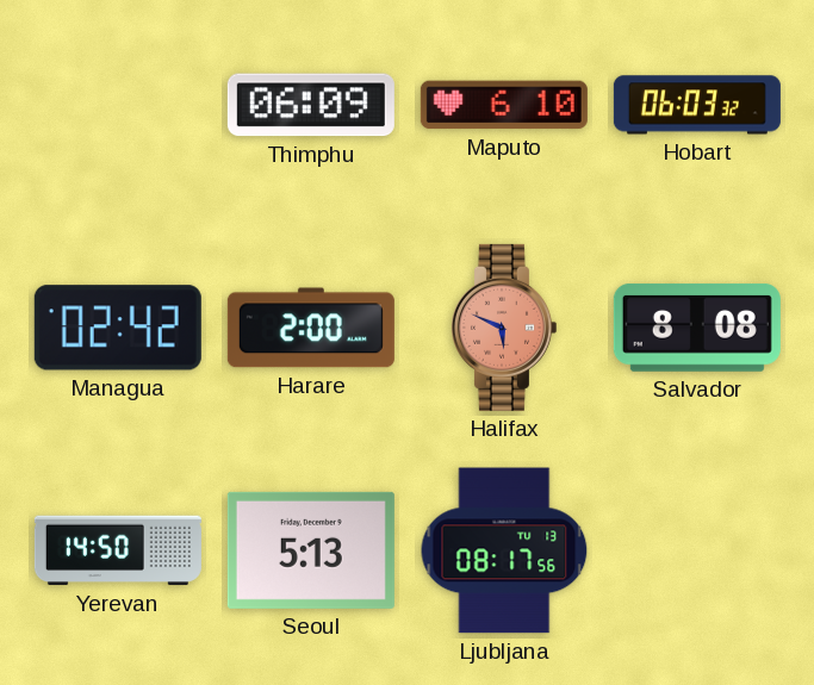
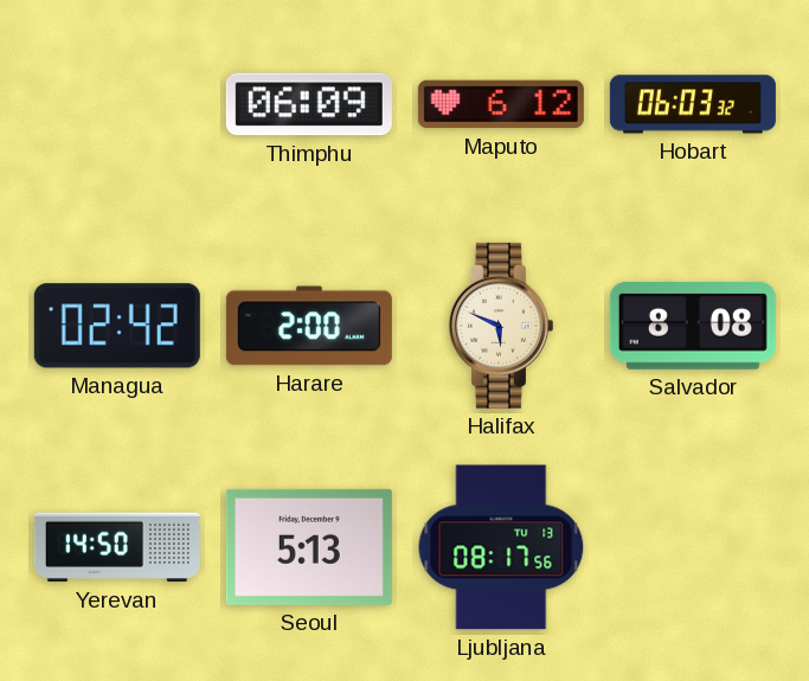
Maputo: 6:10 -> 6:12 (501, 104)
Halifax dial: salmon -> cream (500, 326)
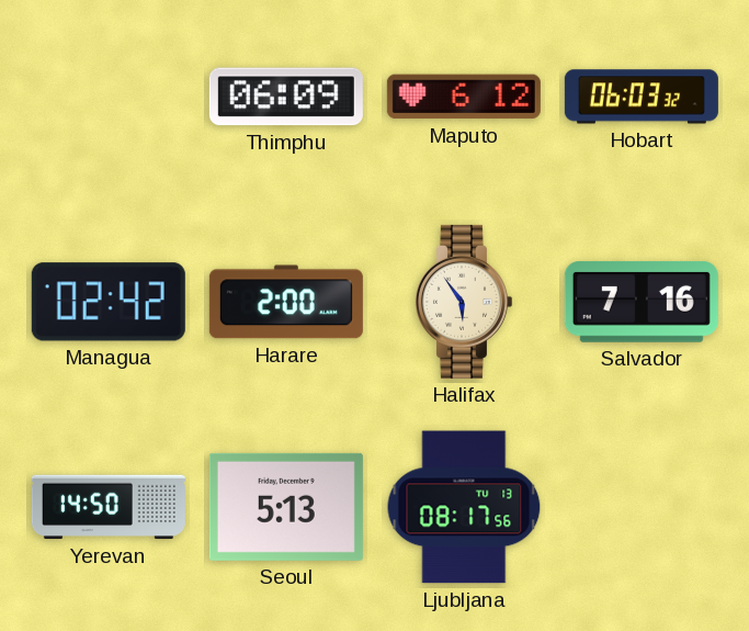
Halifax: 5:49 -> 5:54 (463, 302)
Salvador: 8:08 -> 7:16 (642, 302)
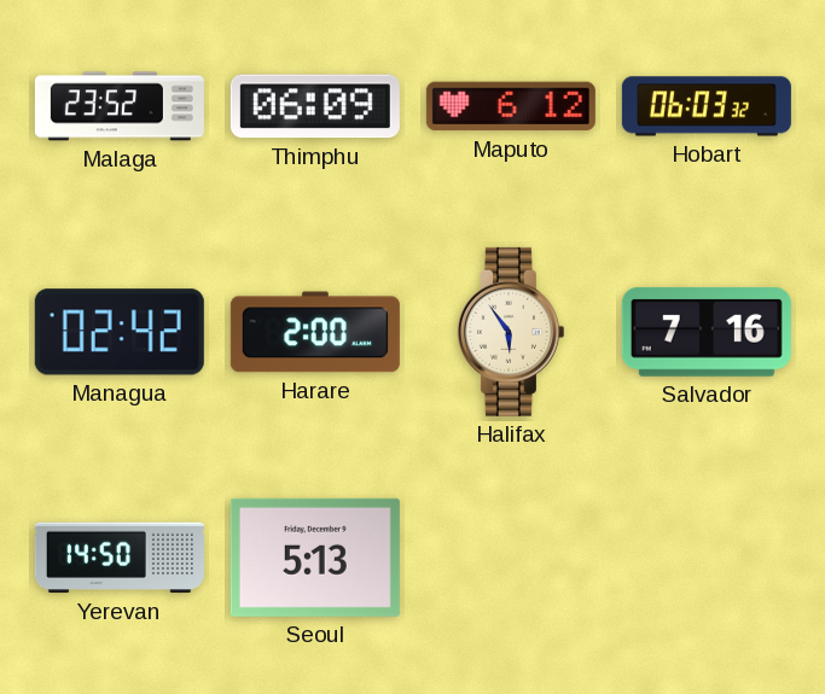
Malaga: none -> 23:52 (120, 106)
Ljubljana: 08:17 -> none (464, 507)
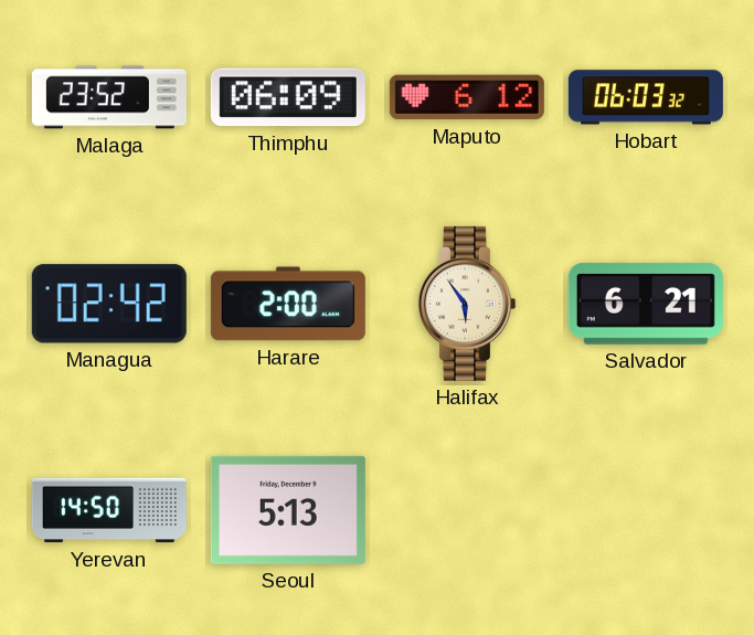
Salvador: 7:16 -> 6:21 (646, 304)
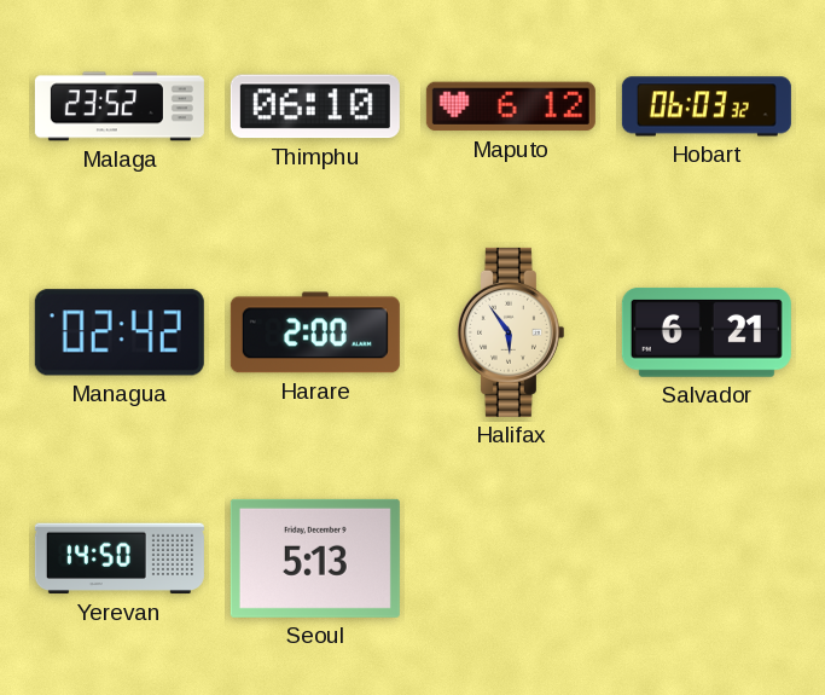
Thimphu: 06:09 -> 06:10 (315, 106)
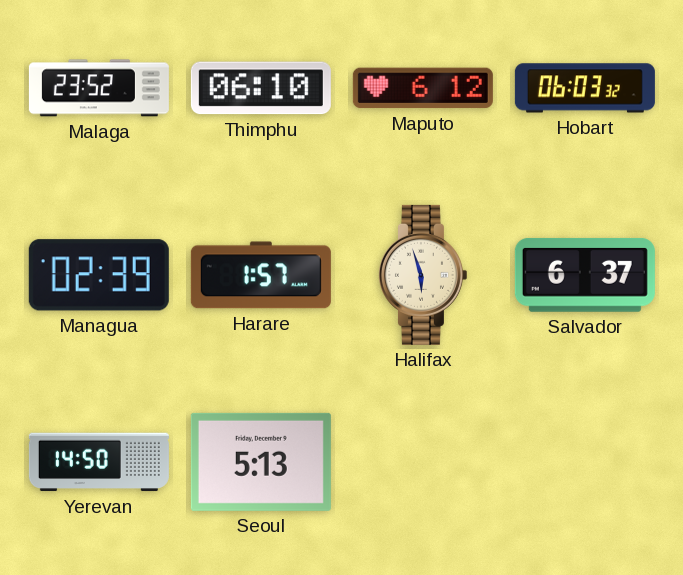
Managua: 02:42 -> 02:39 (99, 275)
Harare: 2:00 -> 1:57 (261, 275)
Halifax: 5:54 -> 5:57 (422, 275)
Salvador: 6:21 -> 6:37 (585, 275)
